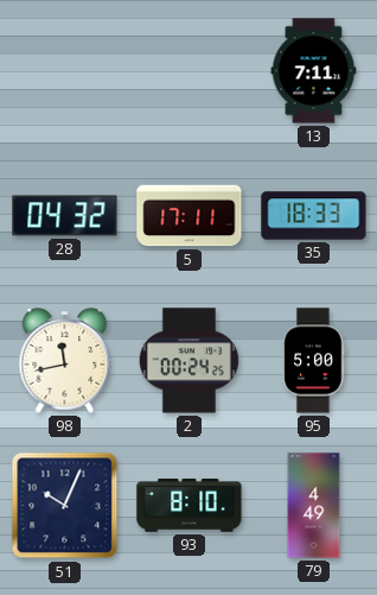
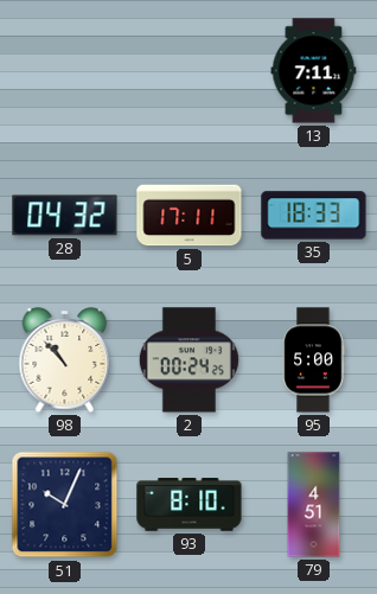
98: 11:43 -> 10:53 (65, 360)
79: 4:49 -> 4:51 (314, 505)
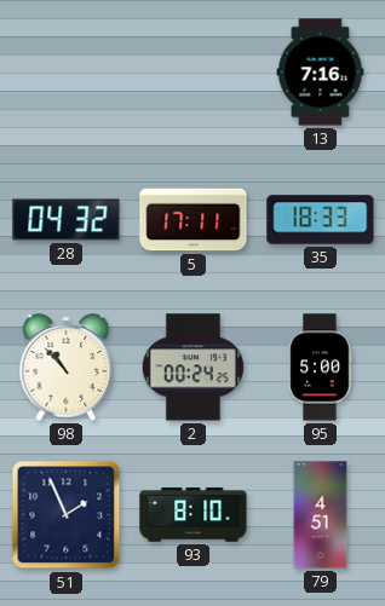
13: 7:11 -> 7:16 (321, 73)
51: 10:04 -> 1:56 (67, 515)
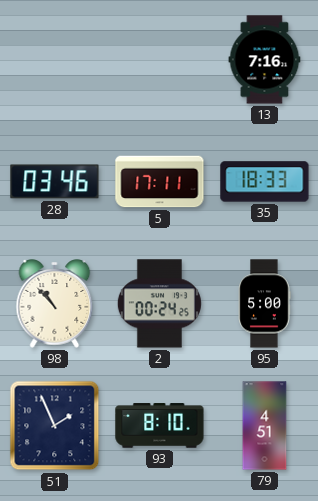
28: 04:32 -> 03:46 (55, 182)
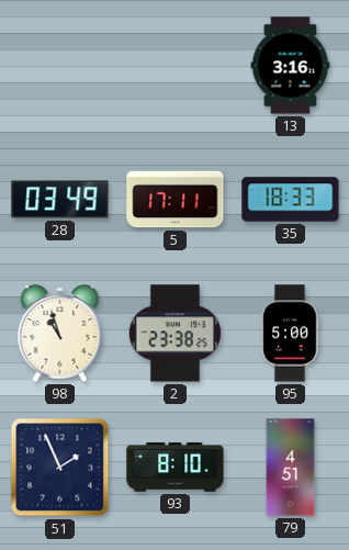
13: 7:16 -> 3:16 (291, 66)
28: 03:46 -> 03:49 (60, 200)
98: 10:53 -> 10:57 (60, 334)
2: 00:24 -> 23:38 (174, 334)
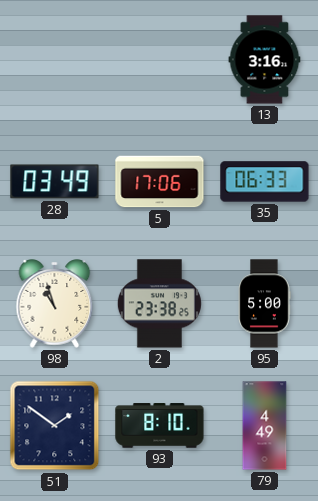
5: 17:11 -> 17:06 (160, 182)
35: 18:33 -> 06:33 (265, 182)
51: 1:56 -> 1:51 (55, 426)
79: 4:51 -> 4:49 (265, 426)
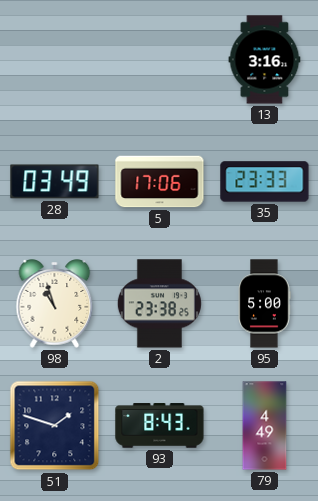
35: 06:33 -> 23:33 (265, 182)
51: 1:51 -> 1:48 (55, 426)
93: 8:10 -> 8:43 (160, 426)
